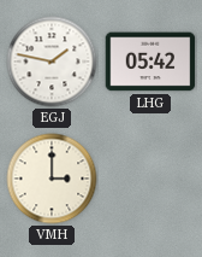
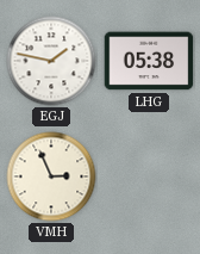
LHG: 05:42 -> 05:38 (149, 61)
VMH: 3:00 -> 2:56 (51, 176)
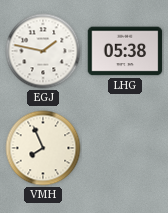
VMH: 2:56 -> 7:56 (43, 148)
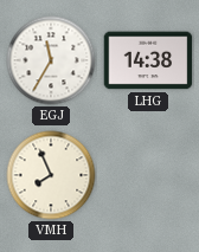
EGJ: 1:47 -> 11:35 (51, 60)
LHG: 05:38 -> 14:38 (148, 60)
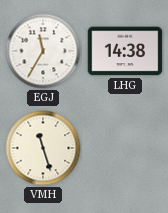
VMH: 7:56 -> 11:27 (43, 148)
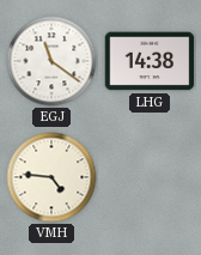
EGJ: 11:35 -> 11:21 (51, 61)
VMH: 11:27 -> 4:46 (51, 177)
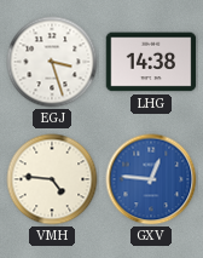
EGJ: 11:21 -> 3:27 (52, 62)
GXV: none -> 12:46 (151, 179)
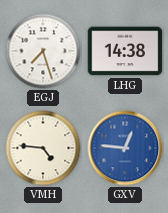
EGJ: 3:27 -> 7:27 (43, 51)
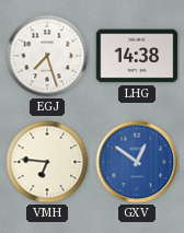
VMH: 4:46 -> 6:46 (47, 162)
GXV: 12:46 -> 12:51 (137, 162)
